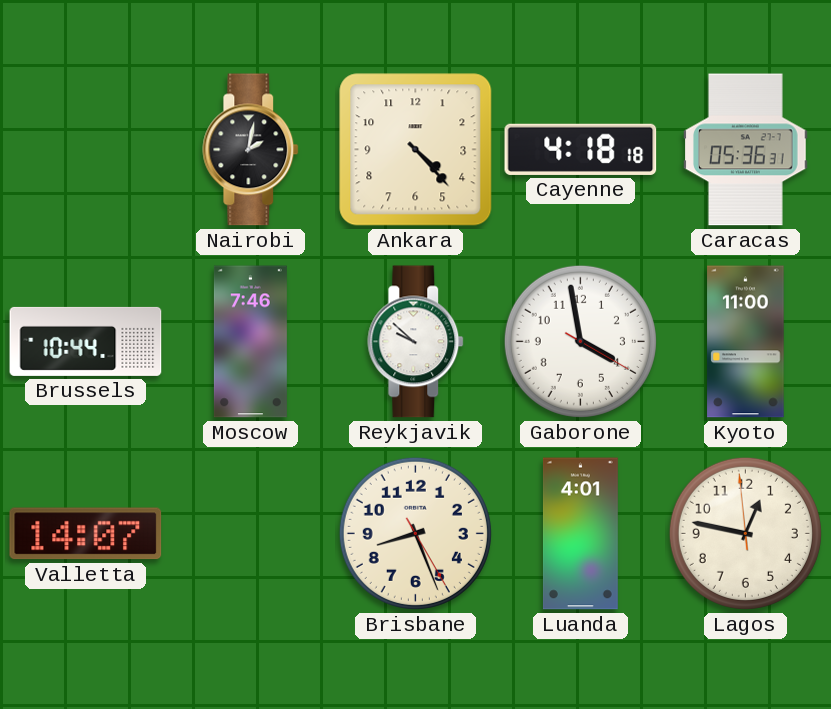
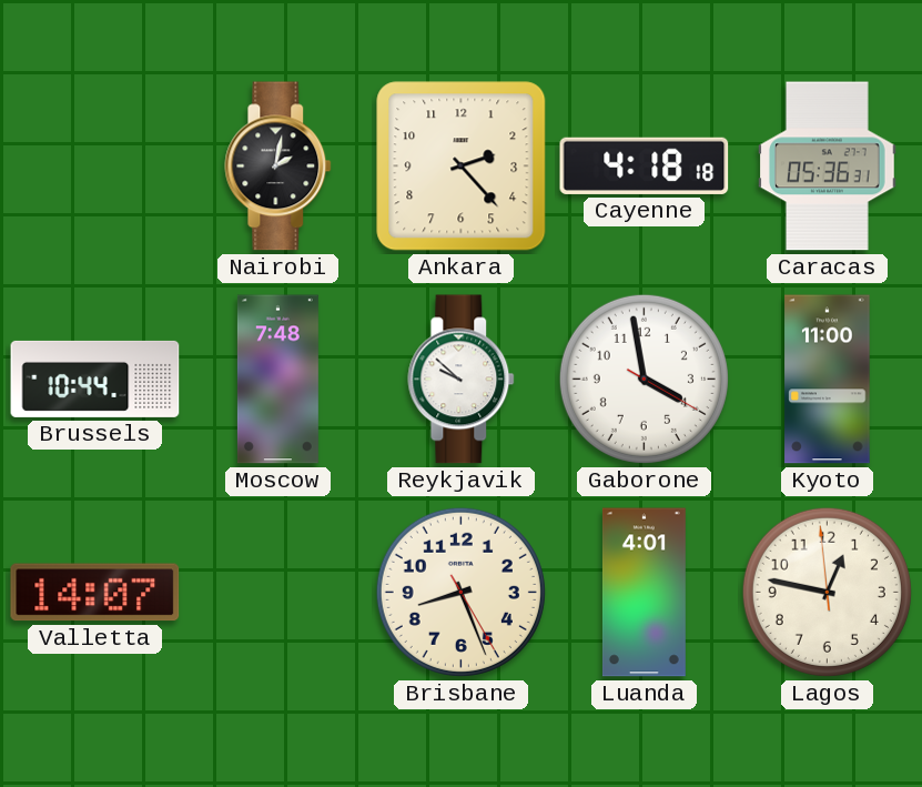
Ankara: 4:23 -> 2:23 (462, 167)
Moscow: 7:46 -> 7:48 (277, 380)
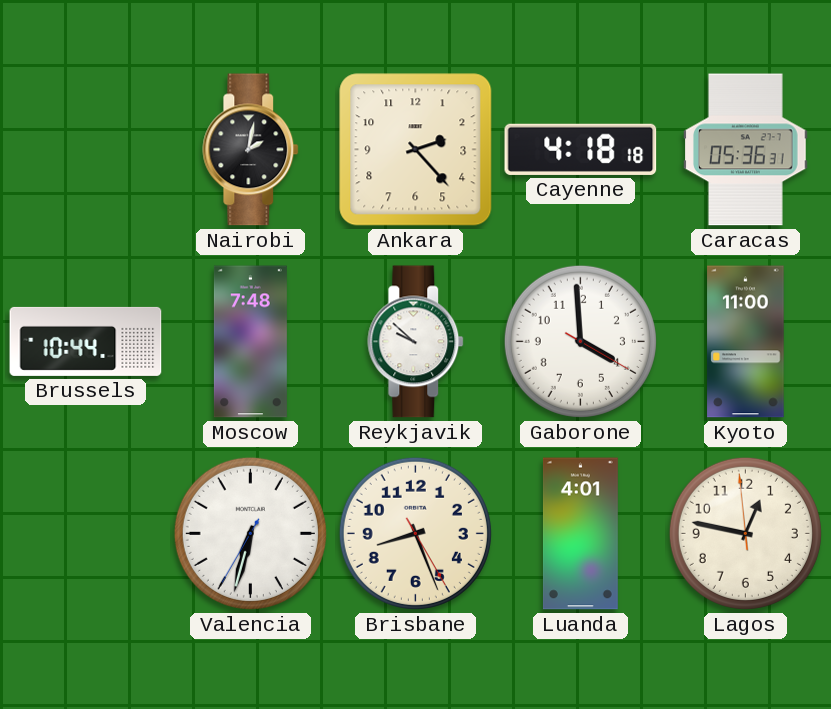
Gaborone: 3:58 -> 3:59 (580, 341)
Valletta: 14:07 -> none (95, 593)
Valencia: none -> 6:32 (250, 533)
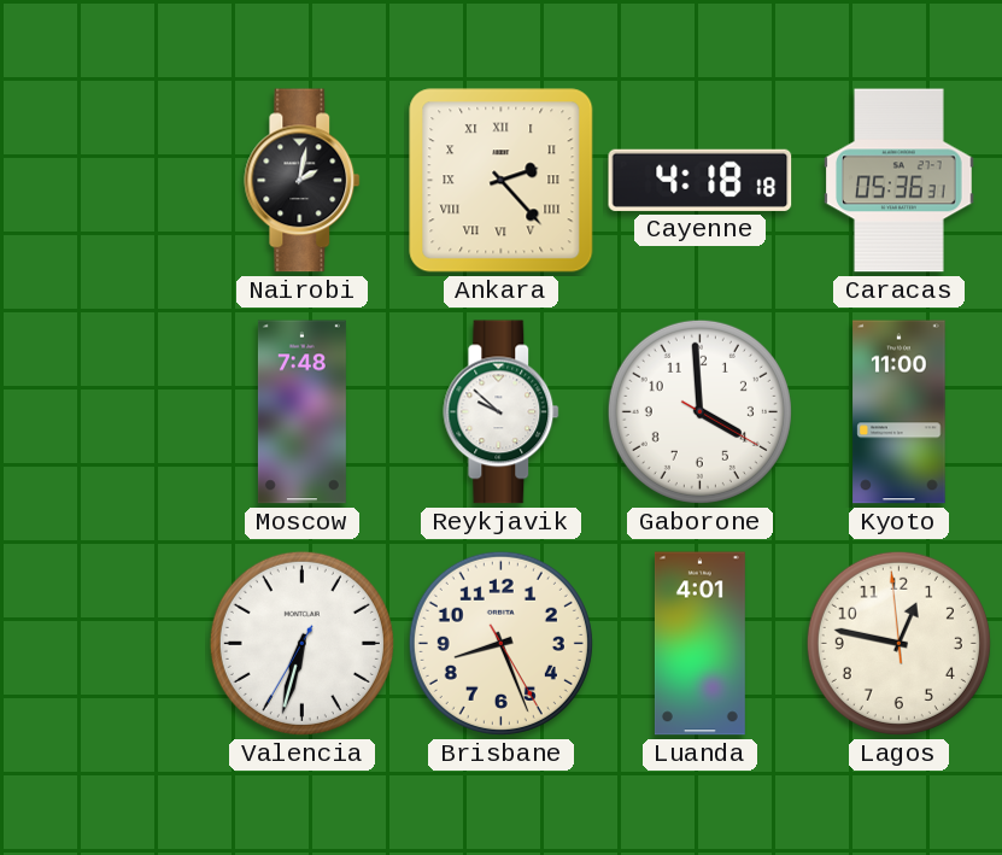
Ankara numerals: Arabic -> Roman (502, 181)
Brussels: 10:44 -> none (86, 341)
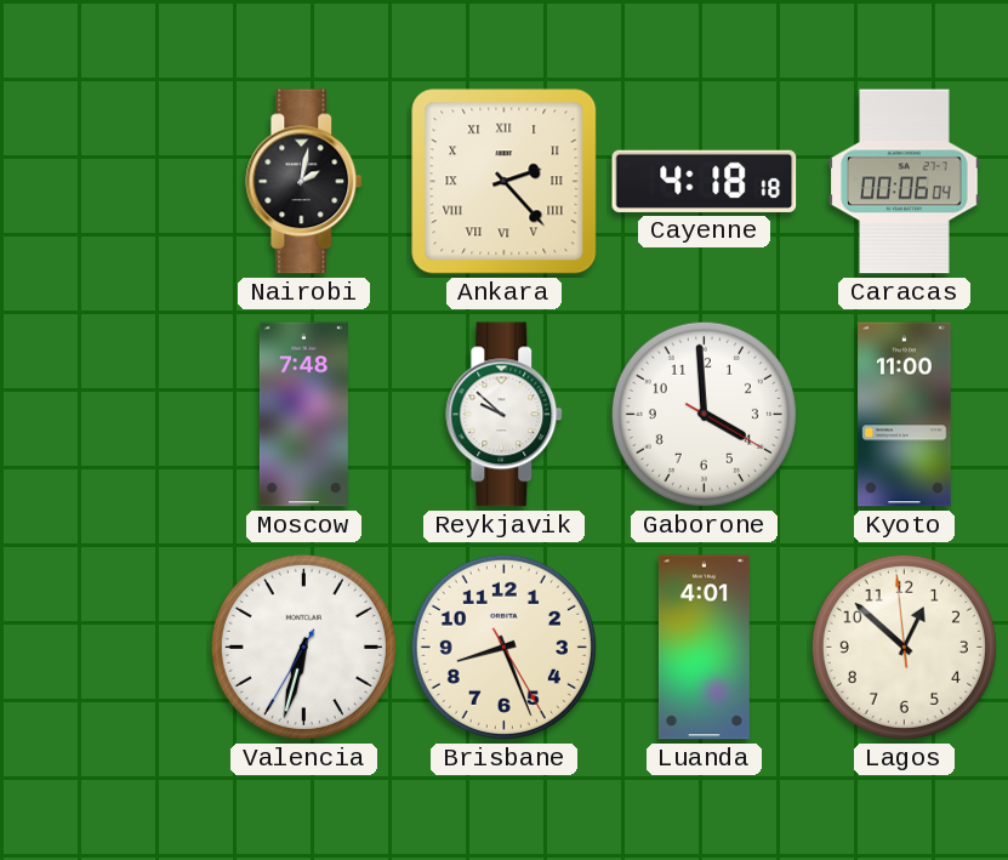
Caracas: 05:36 -> 00:06 (905, 182)
Lagos: 12:46 -> 12:51 (904, 647)
